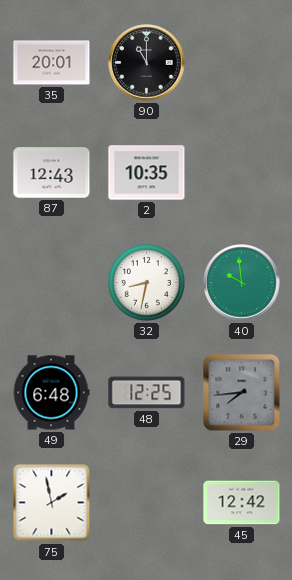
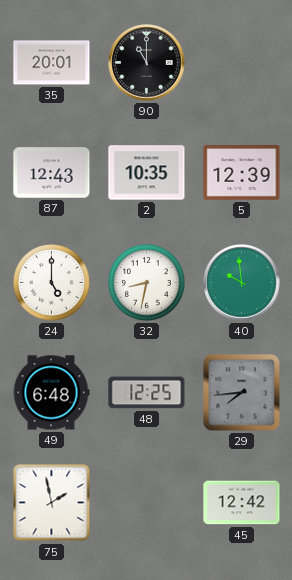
5: none -> 12:39 (242, 173)
24: none -> 5:00 (51, 282)
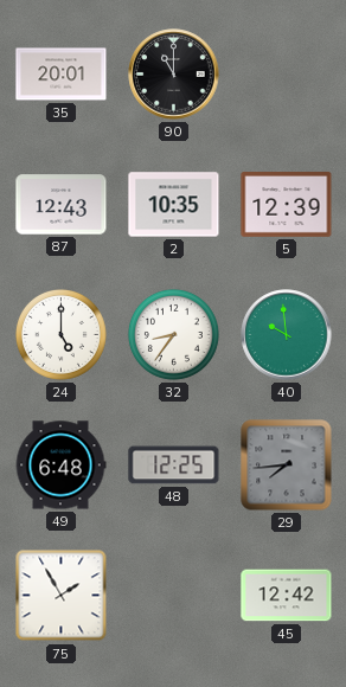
32: 8:32 -> 8:36 (173, 334)
75: 1:58 -> 1:55 (62, 596)
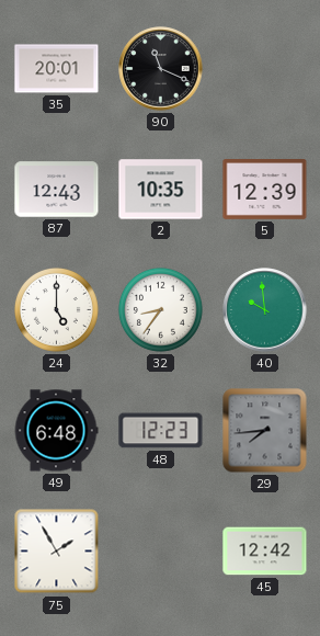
90: 11:00 -> 11:19 (161, 69)
48: 12:25 -> 12:23 (161, 431)
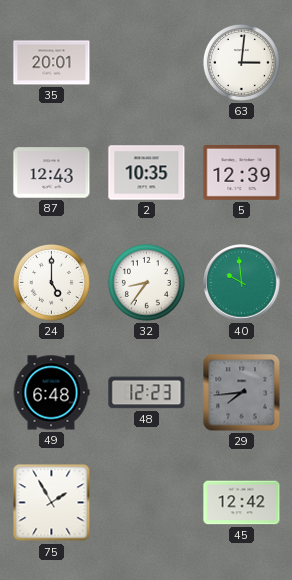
90: 11:19 -> none (161, 69)
63: none -> 3:01 (241, 62)
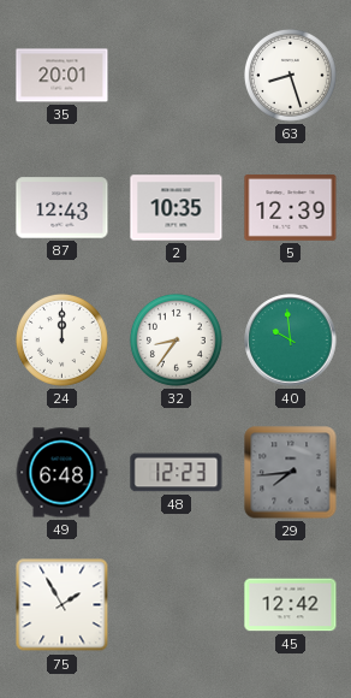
63: 3:01 -> 8:27 (290, 75)
24: 5:00 -> 12:00 (61, 339)
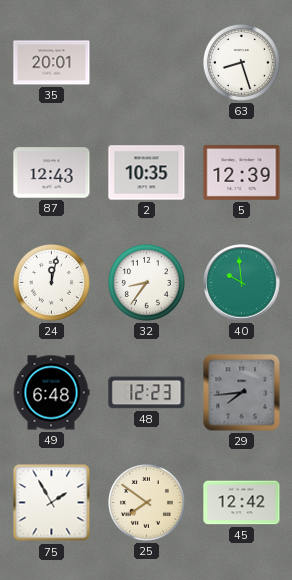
24: 12:00 -> 12:02 (51, 282)
25: none -> 7:51 (146, 502)
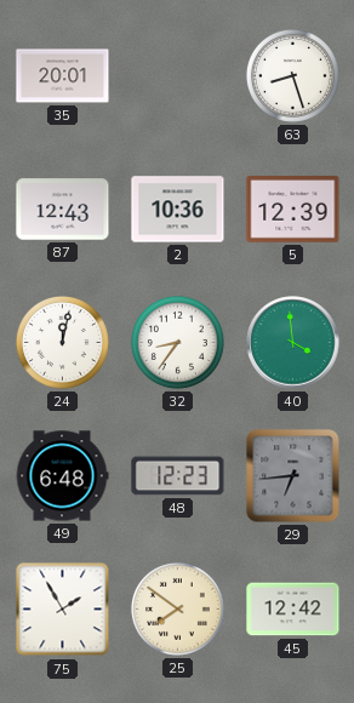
2: 10:35 -> 10:36 (178, 210)
40: 9:59 -> 3:59 (293, 343)
29: 7:44 -> 6:44 (293, 476)
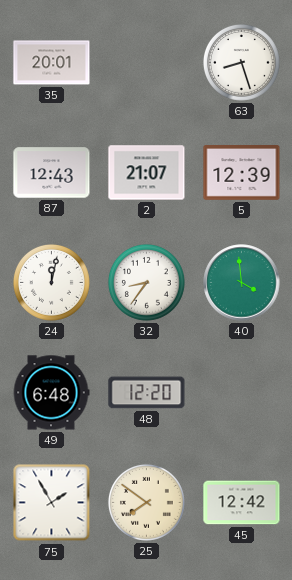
2: 10:36 -> 21:07 (147, 173)
48: 12:23 -> 12:20 (147, 393)
29: 6:44 -> none (293, 476)
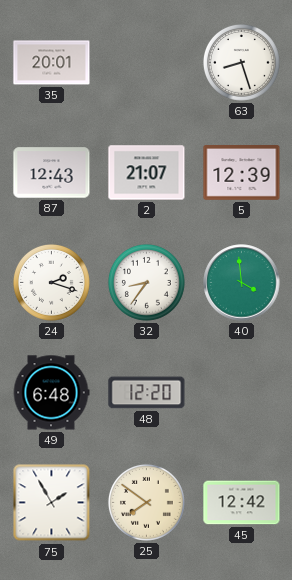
24: 12:02 -> 2:18 (51, 282)
